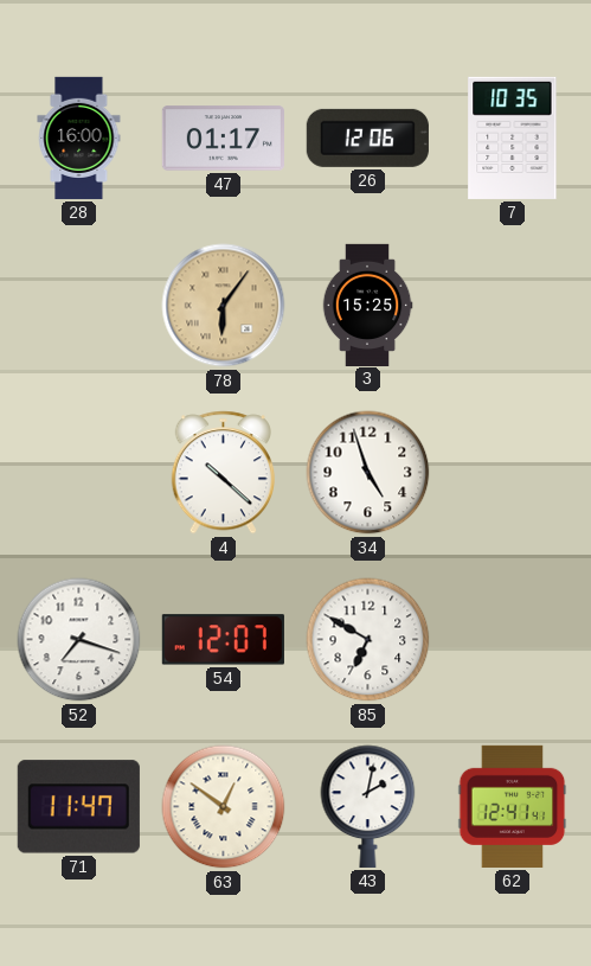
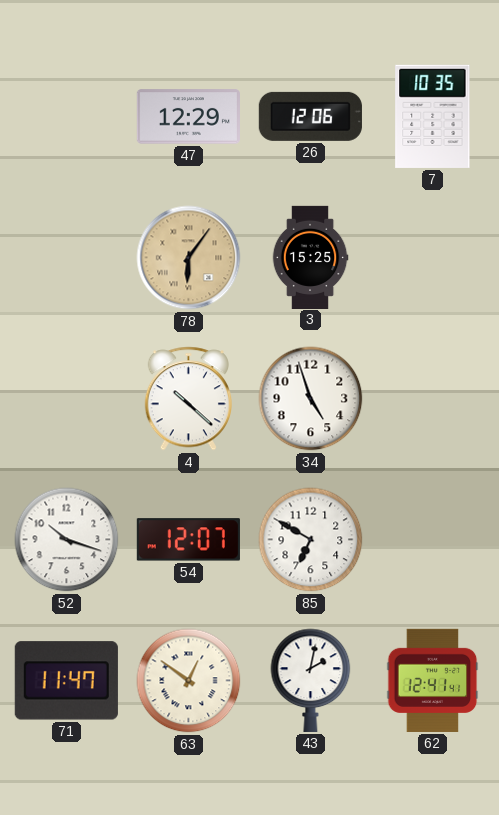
28: 16:00 -> none (79, 137)
47: 01:17 -> 12:29 (188, 117)
52: 7:18 -> 10:18 (67, 540)
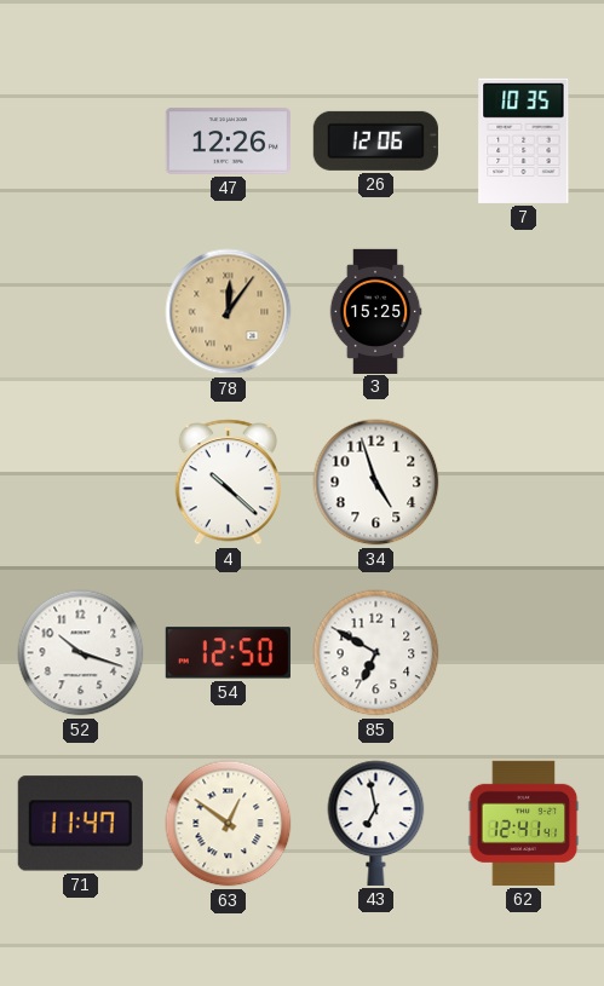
47: 12:29 -> 12:26 (228, 142)
78: 6:06 -> 12:06 (229, 312)
54: 12:07 -> 12:50 (228, 653)
43: 2:02 -> 6:58 (376, 823)
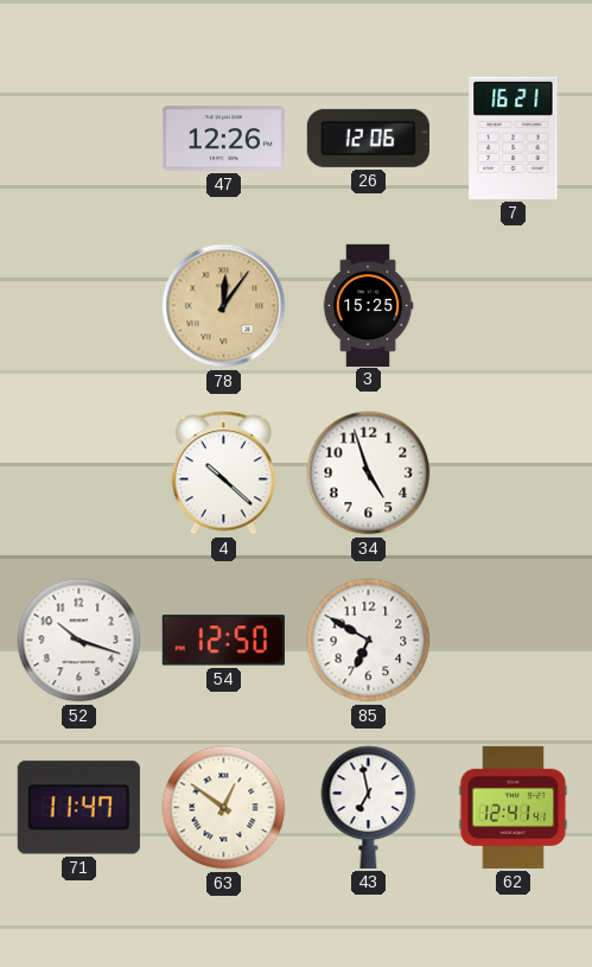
7: 10:35 -> 16:21 (514, 138)
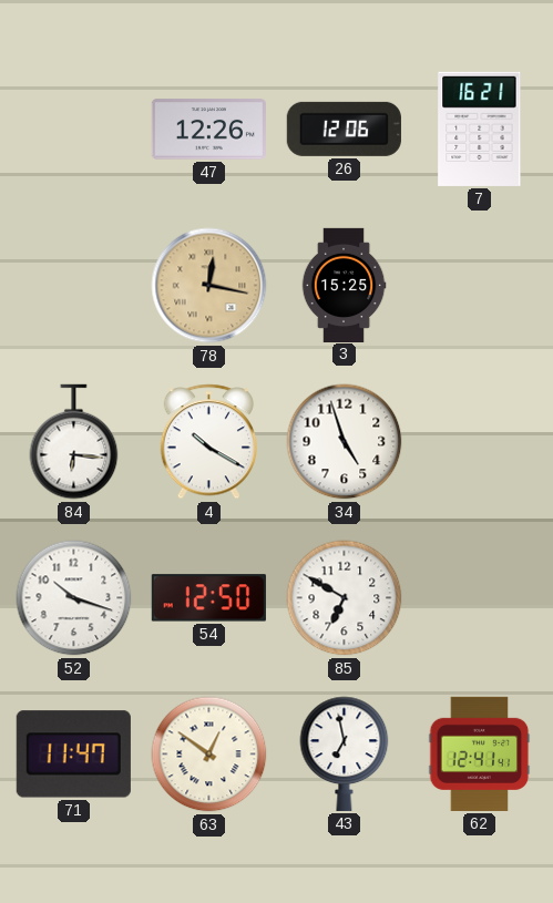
78: 12:06 -> 12:17 (209, 286)
84: none -> 6:16 (74, 442)
4: 10:22 -> 10:20 (208, 442)
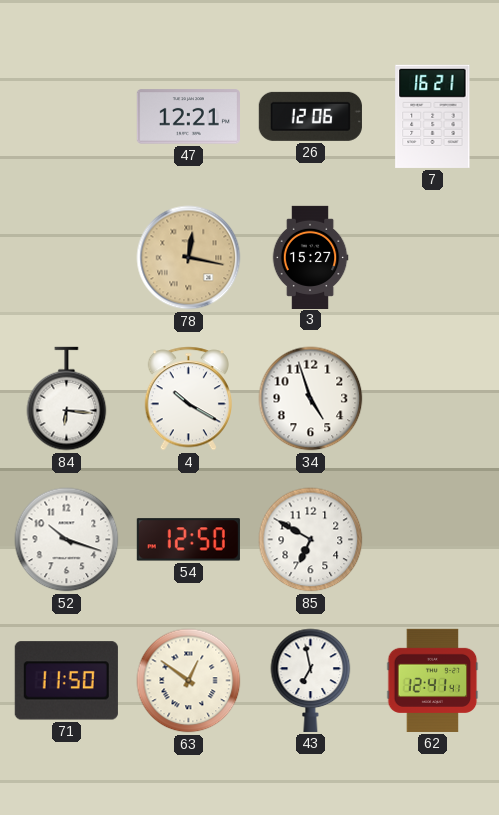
47: 12:26 -> 12:21 (188, 117)
3: 15:25 -> 15:27 (310, 257)
71: 11:47 -> 11:50 (66, 681)
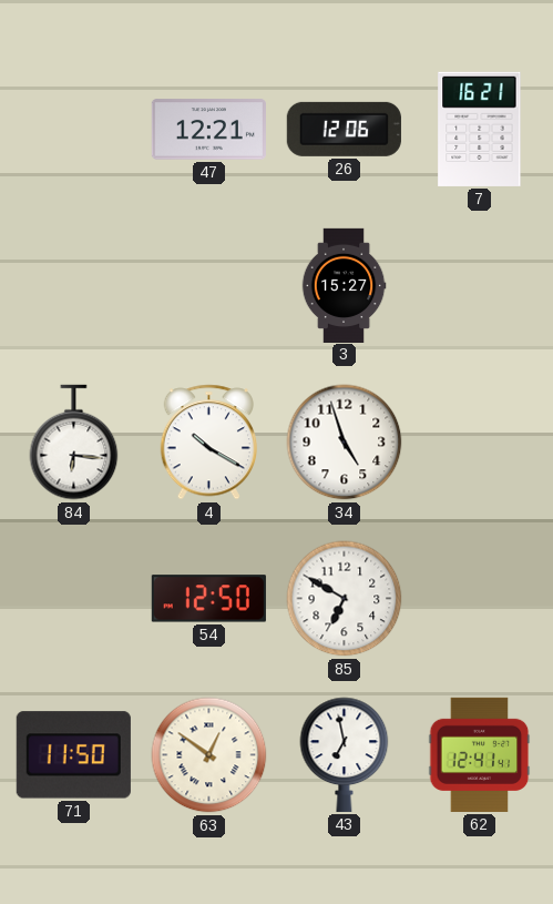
78: 12:17 -> none (189, 258)
52: 10:18 -> none (67, 540)
